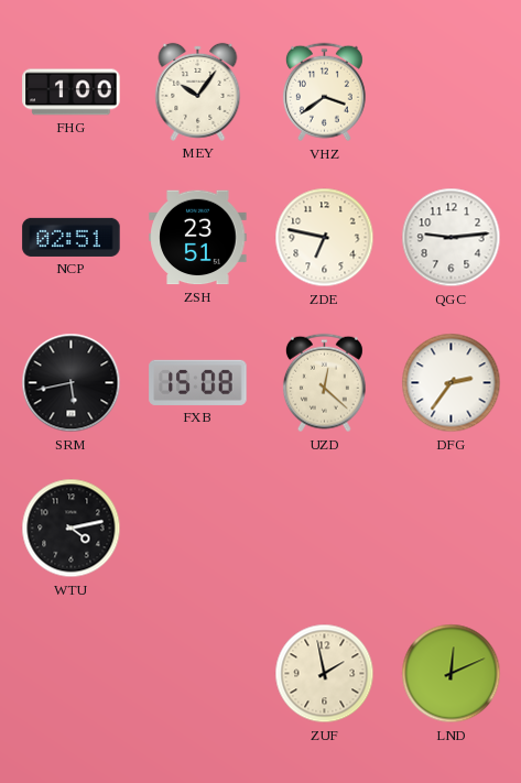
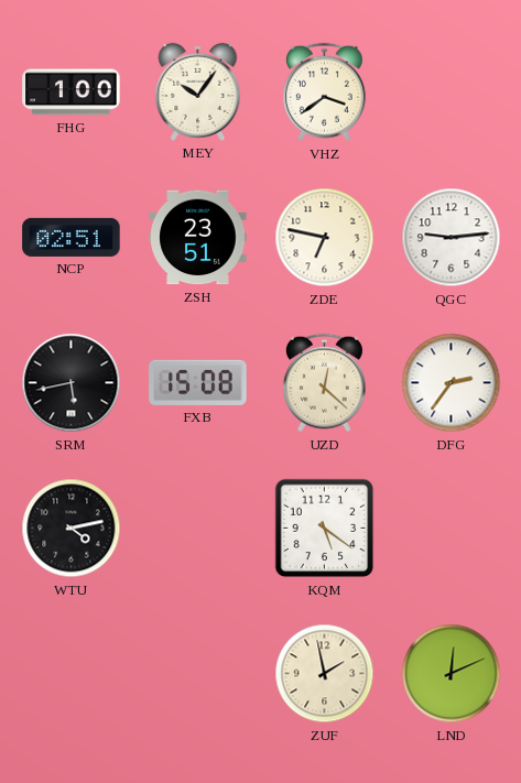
KQM: none -> 5:21 (325, 529)
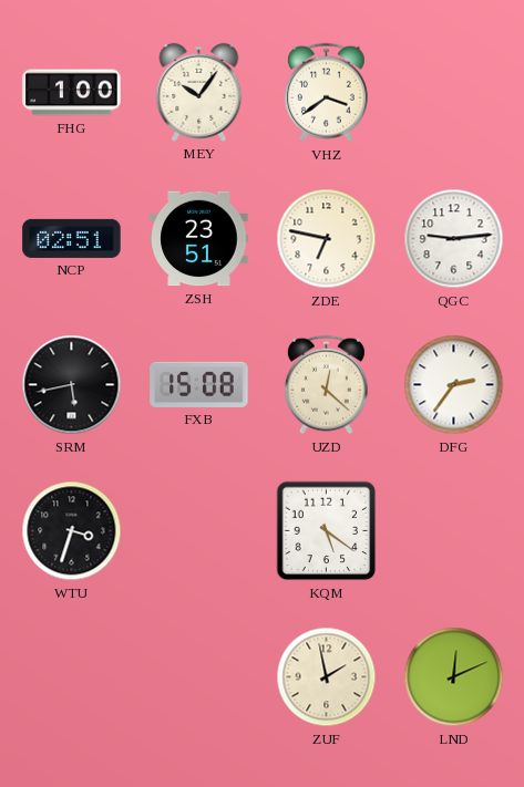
WTU: 4:13 -> 3:33 (72, 531)
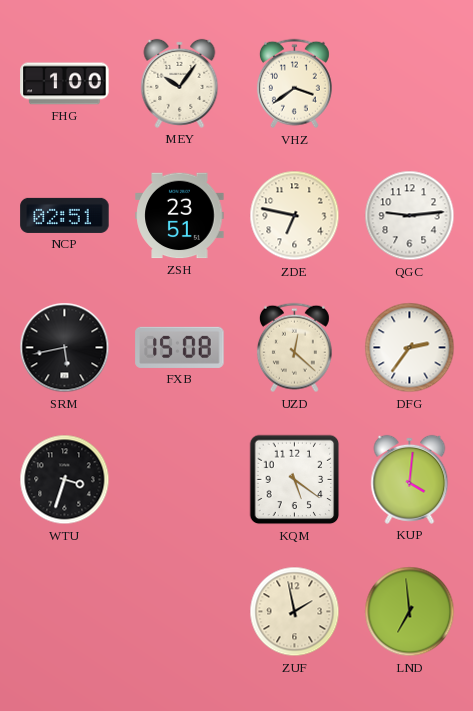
KUP: none -> 4:01 (410, 479)
LND: 12:11 -> 6:59 (410, 612)
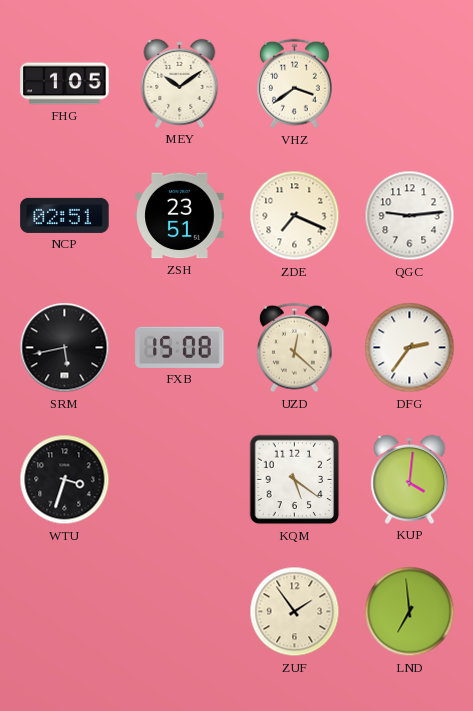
FHG: 1:00 -> 1:05 (65, 84)
MEY: 10:06 -> 10:09 (180, 83)
ZDE: 6:47 -> 7:19 (295, 216)
ZUF: 1:58 -> 1:54 (295, 612)
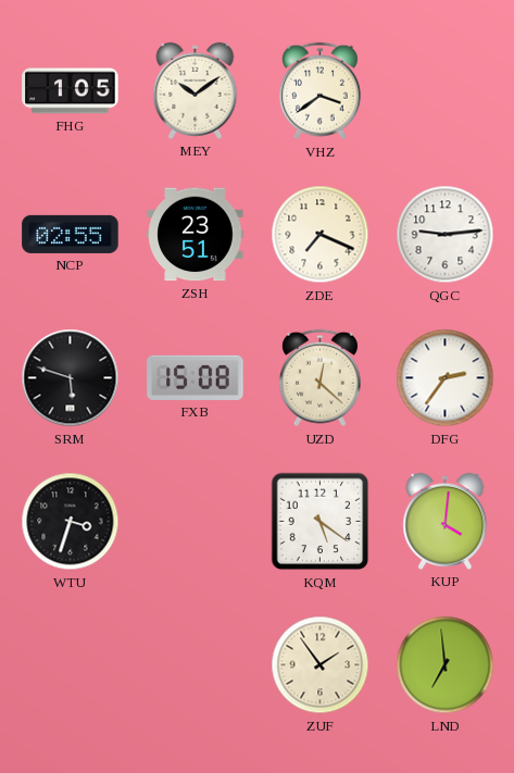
NCP: 02:51 -> 02:55 (71, 234)
SRM: 5:43 -> 5:48 (71, 378)
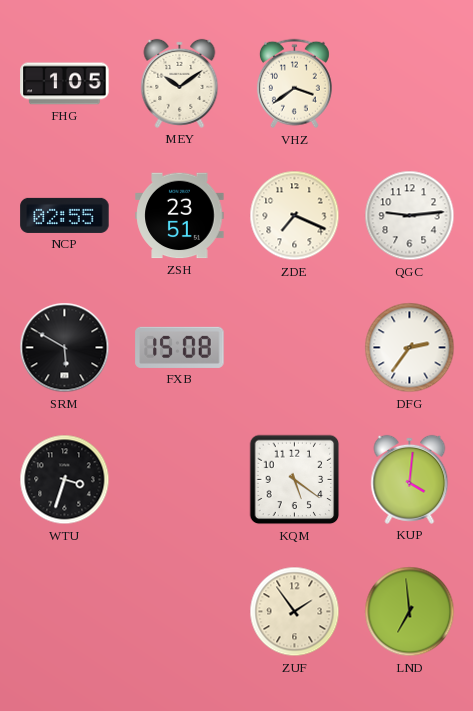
SRM: 5:48 -> 5:50 (65, 348)
UZD: 12:22 -> none (319, 378)
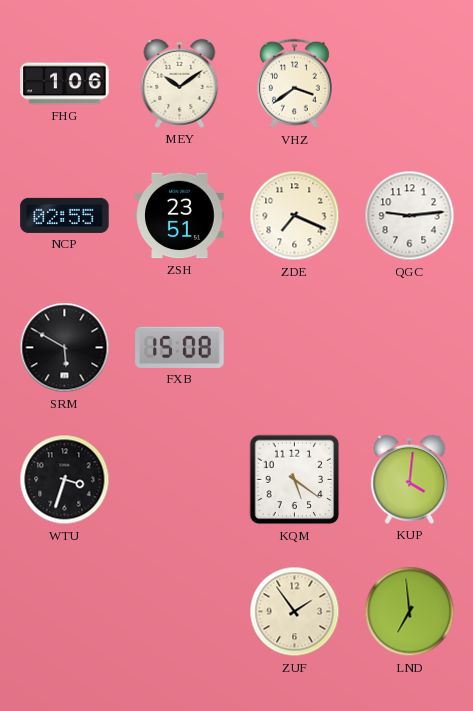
FHG: 1:05 -> 1:06 (65, 84)
DFG: 2:36 -> none (410, 348)
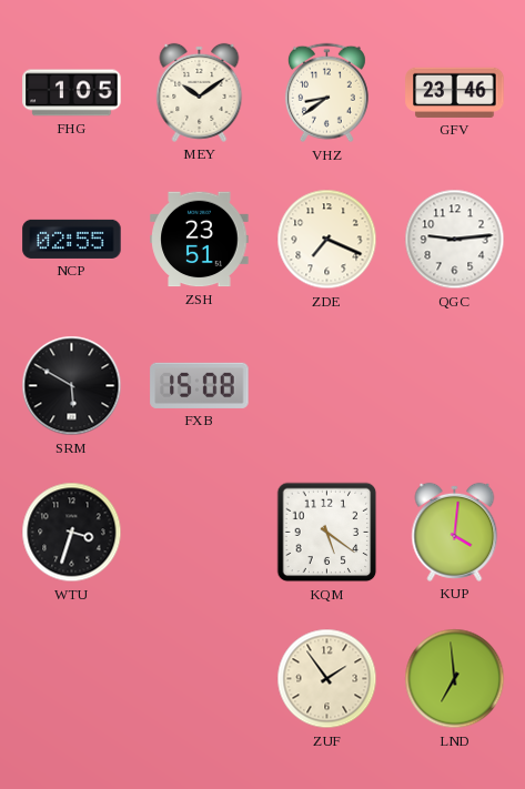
FHG: 1:06 -> 1:05 (72, 93)
VHZ: 3:39 -> 8:39 (326, 93)
GFV: none -> 23:46 (455, 92)
